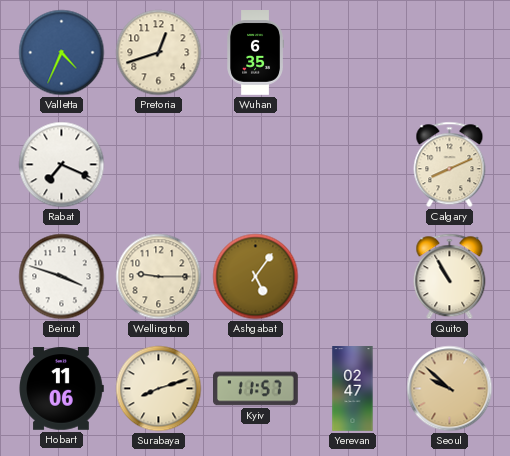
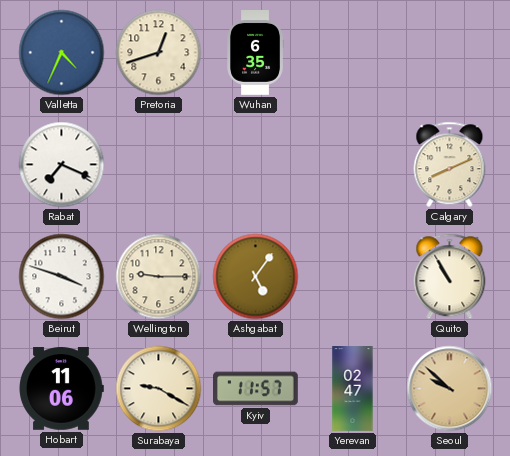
Surabaya: 8:12 -> 9:20 (159, 389)
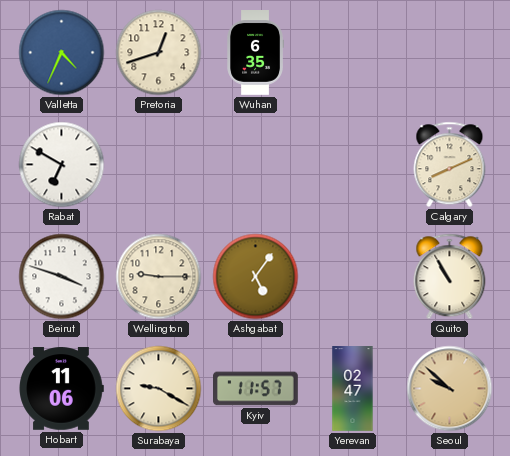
Rabat: 7:19 -> 6:50 (62, 165)
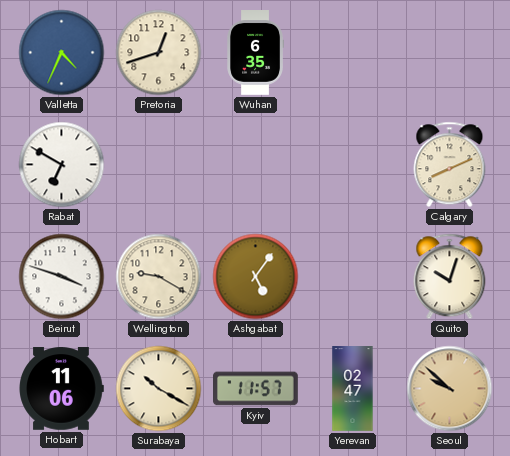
Wellington: 9:15 -> 9:20 (159, 277)
Quito: 10:55 -> 10:03 (450, 277)
Surabaya: 9:20 -> 10:20 (159, 389)
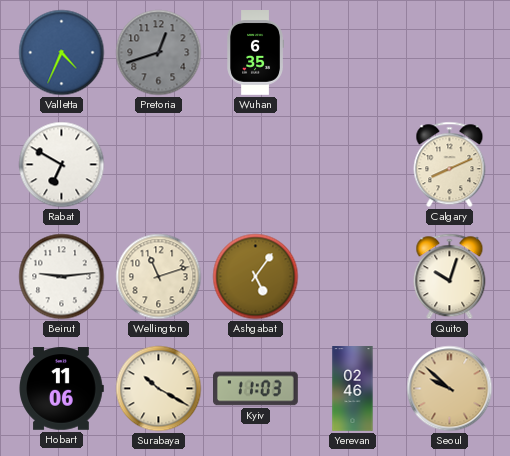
Pretoria dial: cream -> grey (159, 53)
Beirut: 3:48 -> 9:14 (62, 277)
Wellington: 9:20 -> 11:12 (159, 277)
Kyiv: 11:57 -> 11:03 (256, 389)
Yerevan: 02:47 -> 02:46 (353, 389)
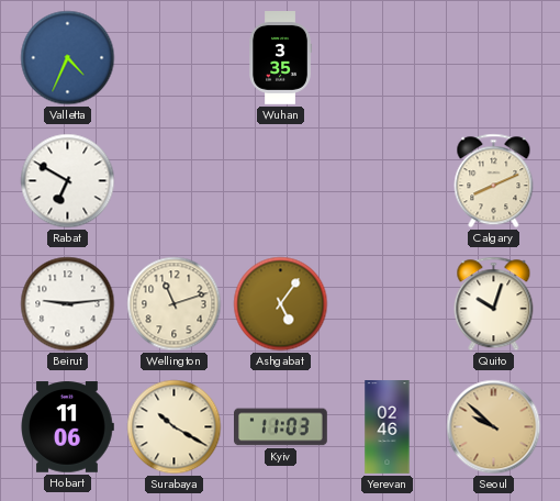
Pretoria: 12:42 -> none (159, 53)
Wuhan: 6:35 -> 3:35 (280, 58)
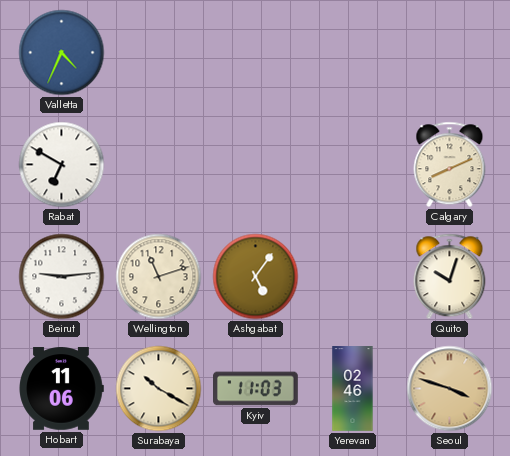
Wuhan: 3:35 -> none (280, 58)
Seoul: 9:52 -> 3:48 (450, 389)
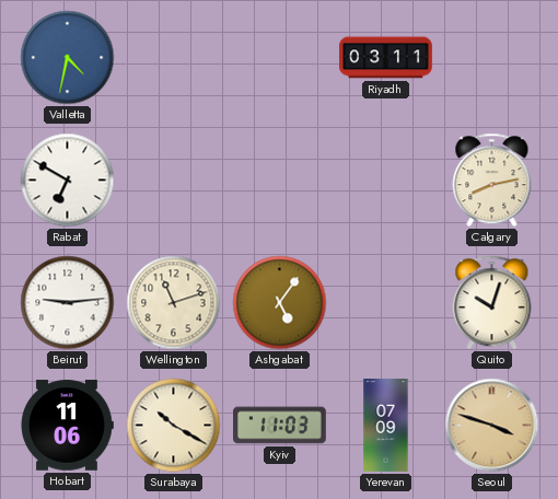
Valletta: 4:34 -> 4:32 (68, 58)
Riyadh: none -> 03:11 (386, 58)
Calgary: 8:11 -> 8:13 (492, 181)
Yerevan: 02:46 -> 07:09 (386, 426)
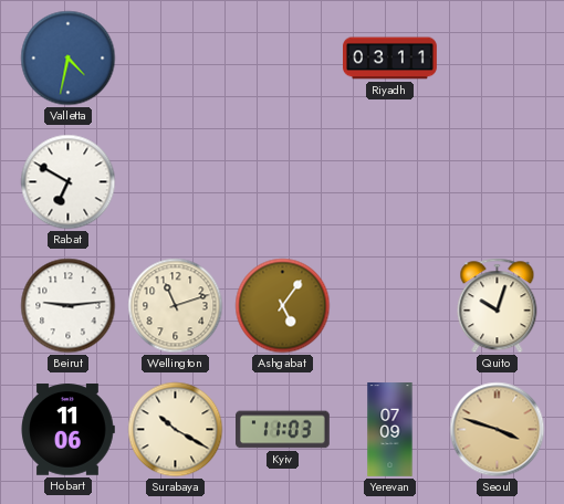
Calgary: 8:13 -> none (492, 181)
